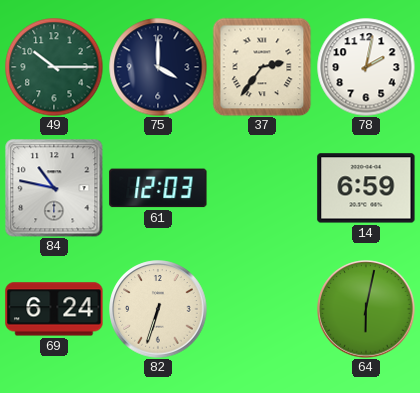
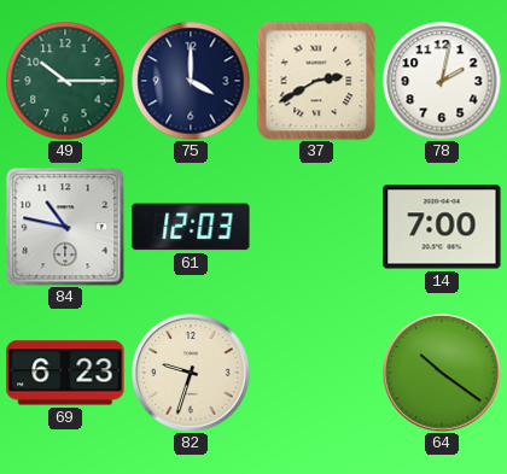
37: 2:36 -> 2:40 (316, 81)
14: 6:59 -> 7:00 (442, 227)
69: 6:24 -> 6:23 (65, 373)
82: 6:33 -> 9:33 (191, 373)
64: 6:02 -> 10:21 (442, 373)
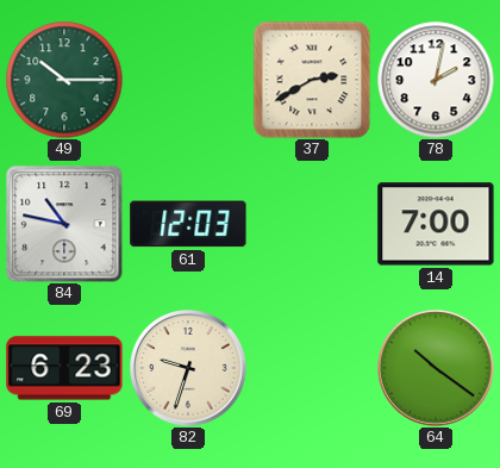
75: 4:00 -> none (191, 81)
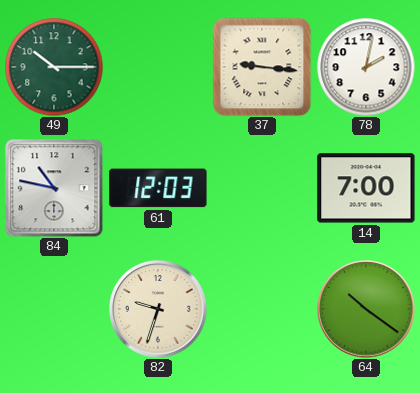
37: 2:40 -> 9:16 (262, 67)
69: 6:23 -> none (64, 368)
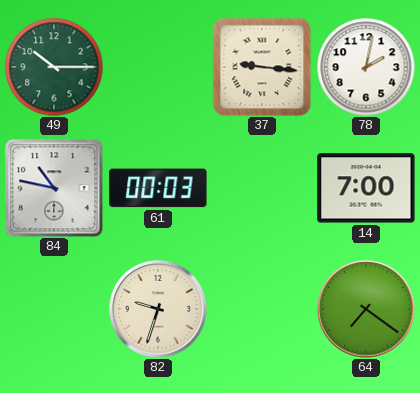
61: 12:03 -> 00:03 (158, 188)
64: 10:21 -> 7:21 (366, 309)
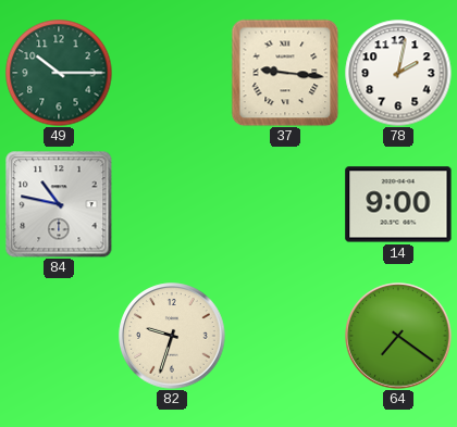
61: 00:03 -> none (158, 188)
14: 7:00 -> 9:00 (398, 204)
